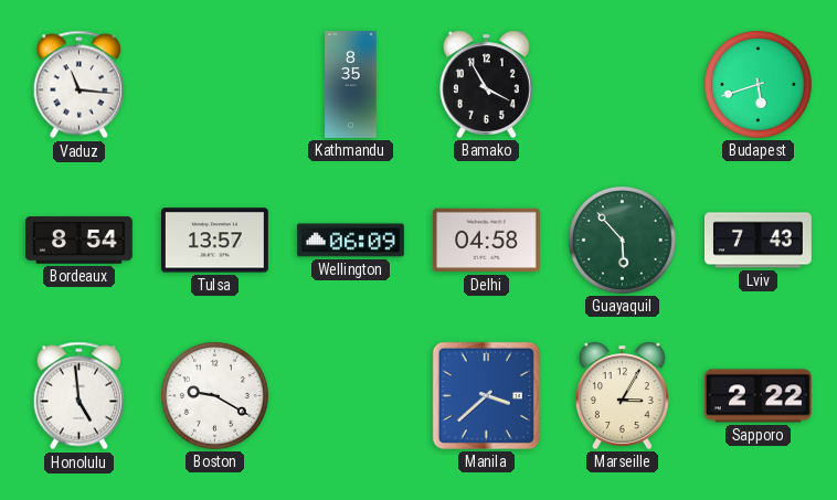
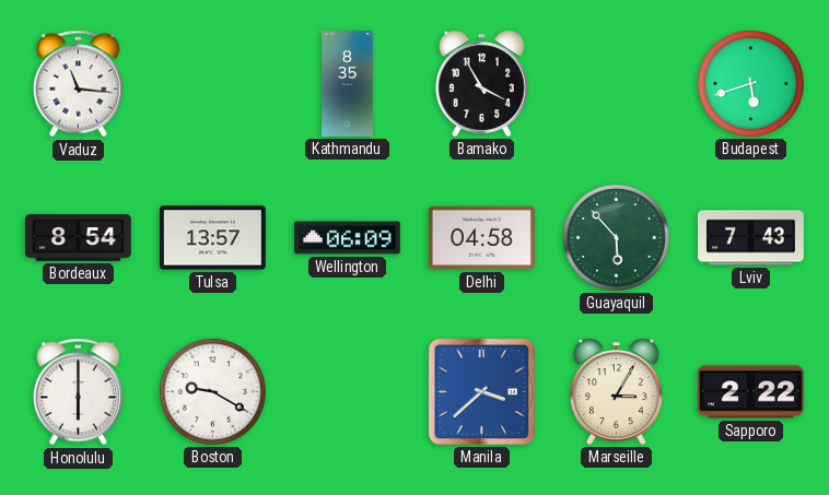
Honolulu: 4:59 -> 6:00 (78, 392)
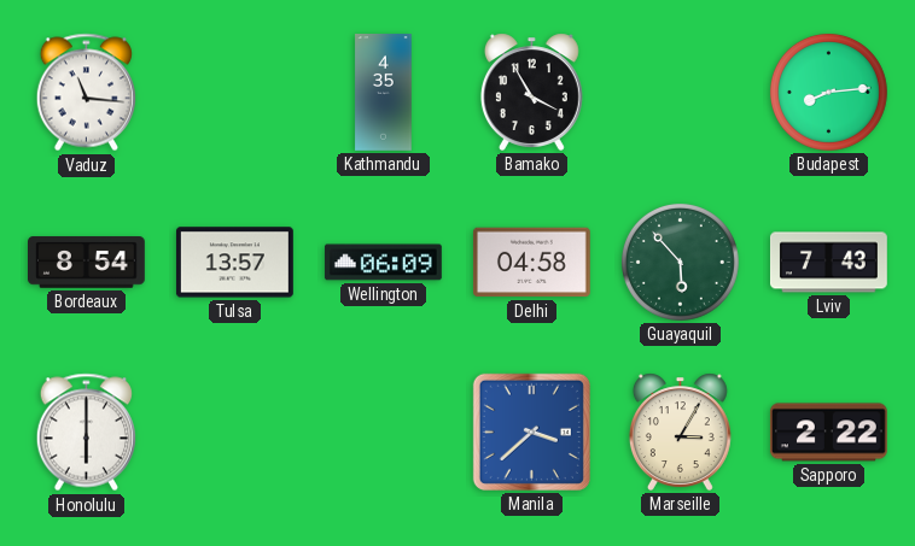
Kathmandu: 8:35 -> 4:35 (384, 93)
Budapest: 5:42 -> 8:14 (828, 92)
Boston: 9:20 -> none (212, 391)
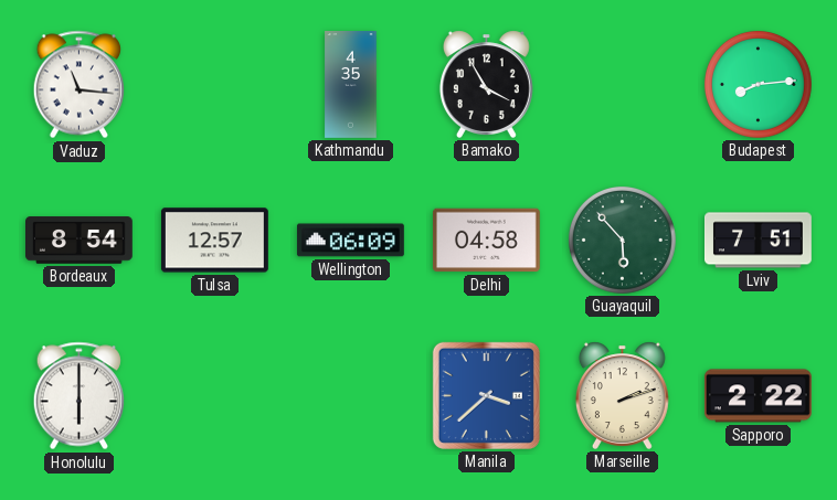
Tulsa: 13:57 -> 12:57 (214, 241)
Lviv: 7:43 -> 7:51 (759, 241)
Marseille: 3:05 -> 2:12 (622, 395)
